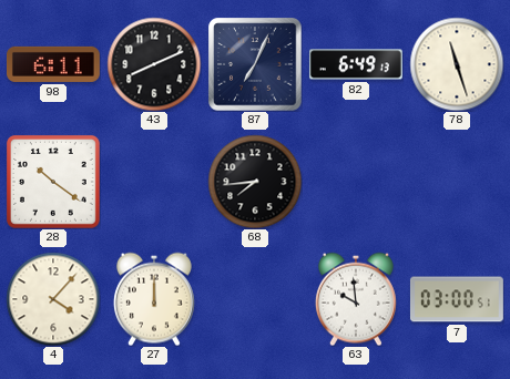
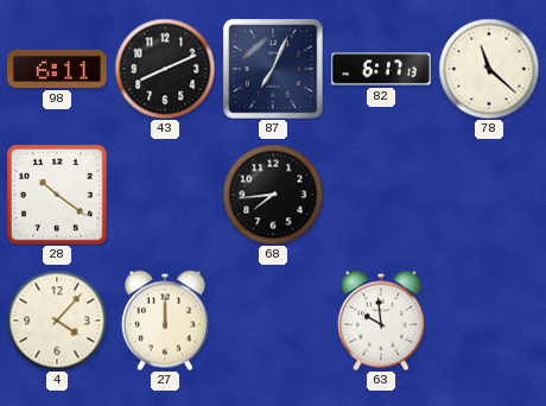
82: 6:49 -> 6:17 (381, 69)
78: 11:27 -> 11:22 (489, 69)
7: 03:00 -> none (457, 299)
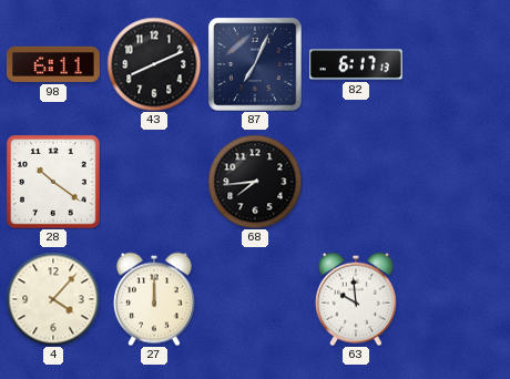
78: 11:22 -> none (489, 69)
